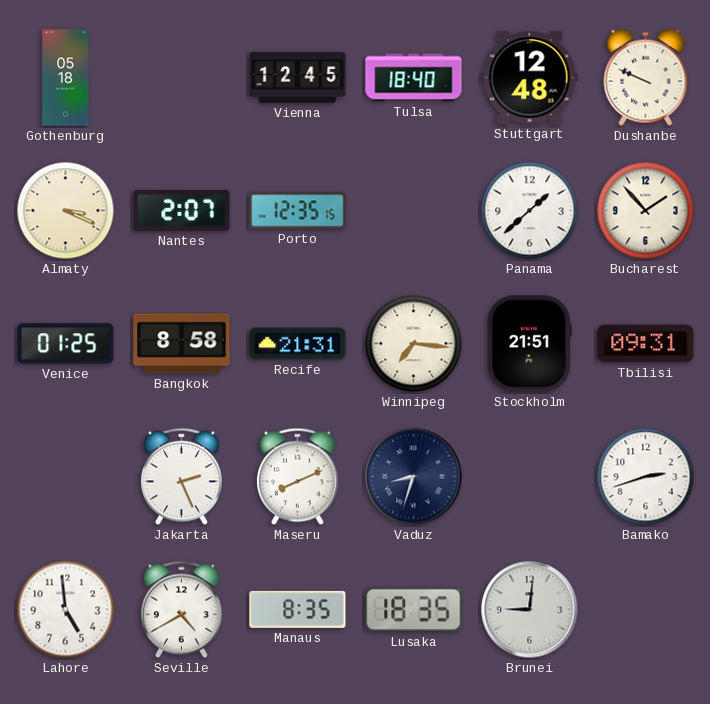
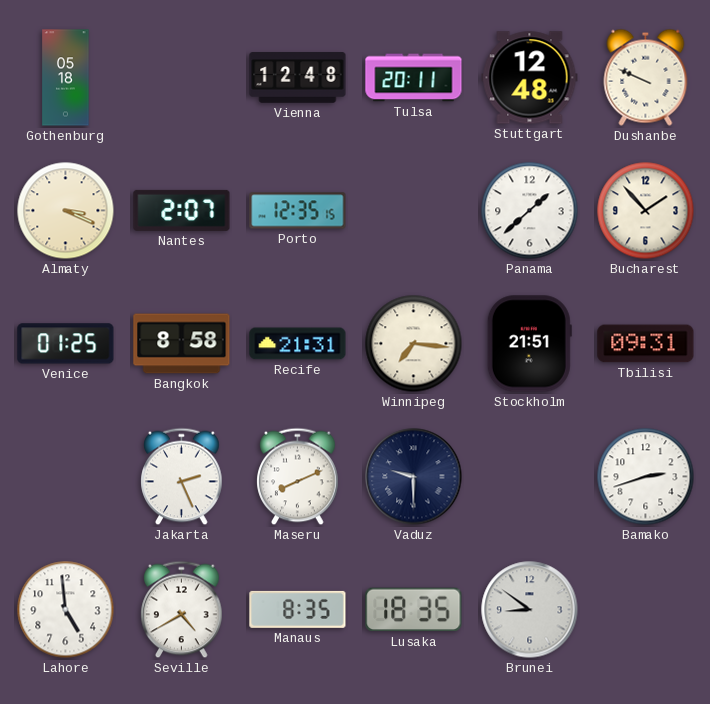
Vienna: 12:45 -> 12:48 (298, 78)
Tulsa: 18:40 -> 20:11 (414, 78)
Vaduz: 8:33 -> 9:30 (414, 477)
Brunei: 9:01 -> 8:51 (530, 610)
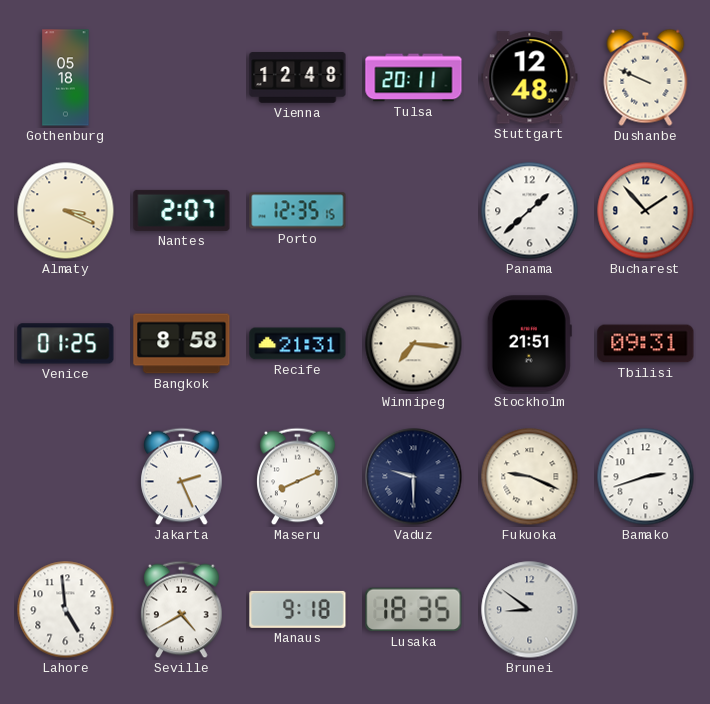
Fukuoka: none -> 9:19 (530, 477)
Manaus: 8:35 -> 9:18 (298, 609)
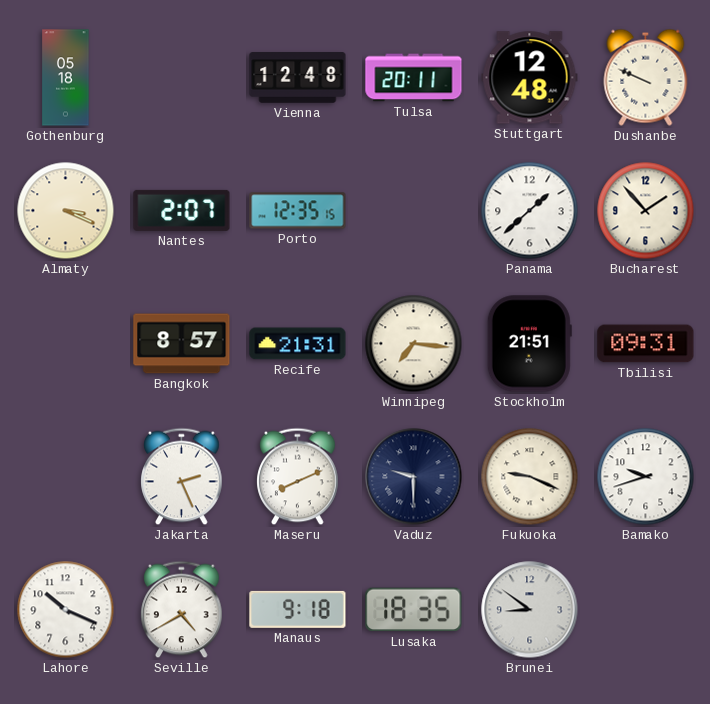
Venice: 01:25 -> none (66, 344)
Bangkok: 8:58 -> 8:57 (182, 344)
Bamako: 2:42 -> 9:42 (646, 477)
Lahore: 4:59 -> 10:19 (66, 610)
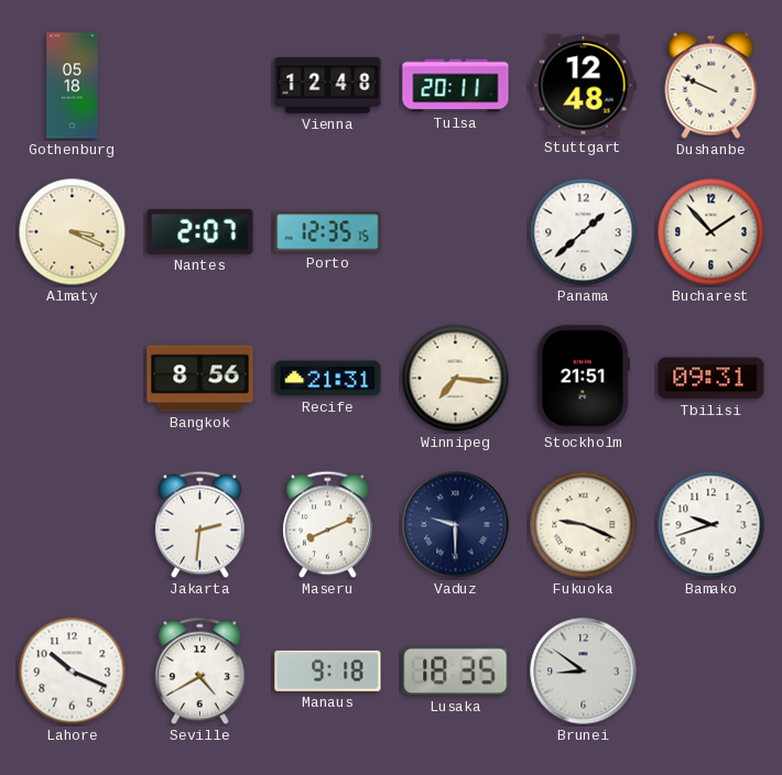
Bangkok: 8:57 -> 8:56 (200, 379)
Jakarta: 2:26 -> 2:31 (200, 525)
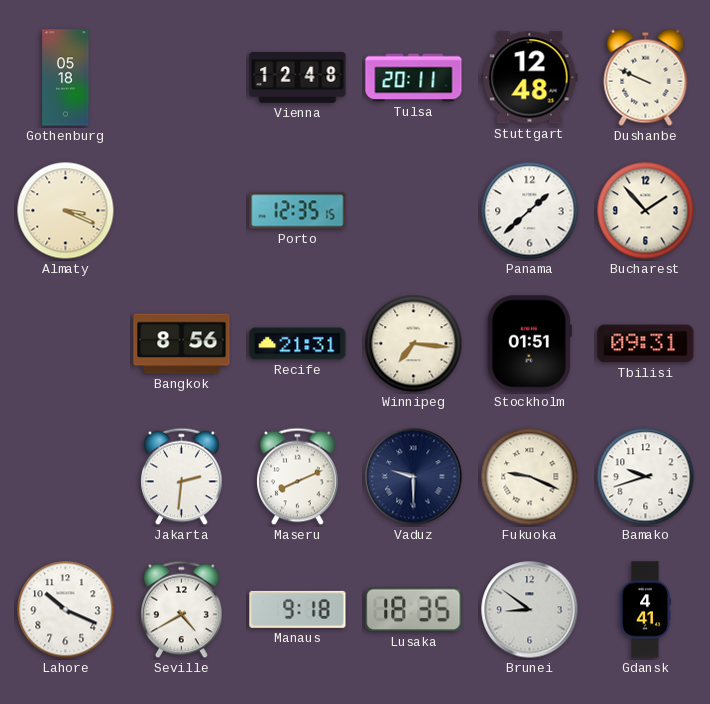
Nantes: 2:07 -> none (200, 231)
Stockholm: 21:51 -> 01:51 (529, 344)
Gdansk: none -> 4:41 (645, 610)
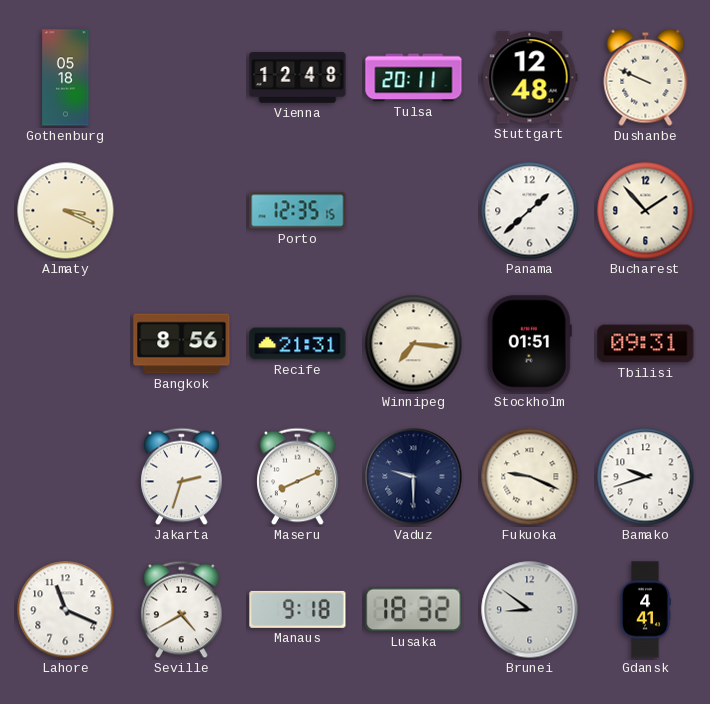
Jakarta: 2:31 -> 2:33 (182, 477)
Lahore: 10:19 -> 11:19 (66, 610)
Lusaka: 18:35 -> 18:32 (414, 610)
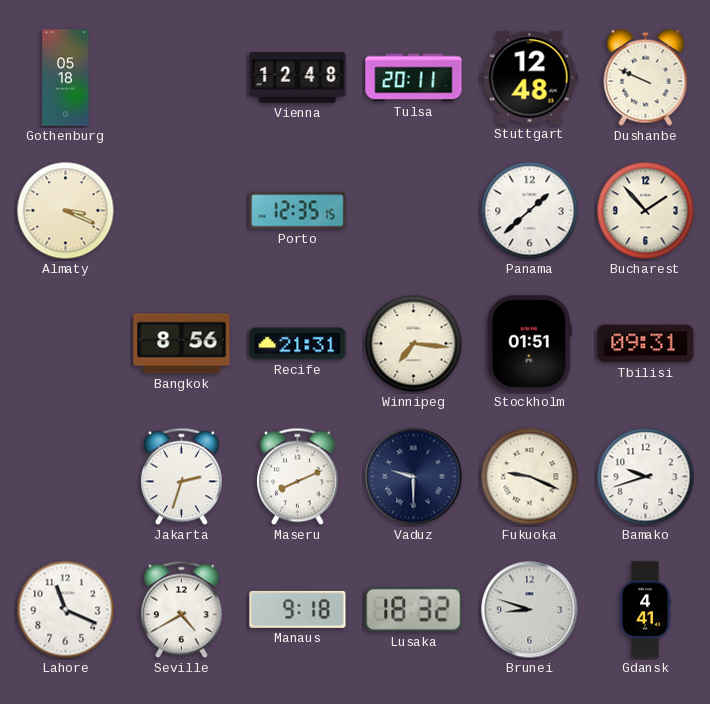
Brunei: 8:51 -> 8:48 (530, 610)
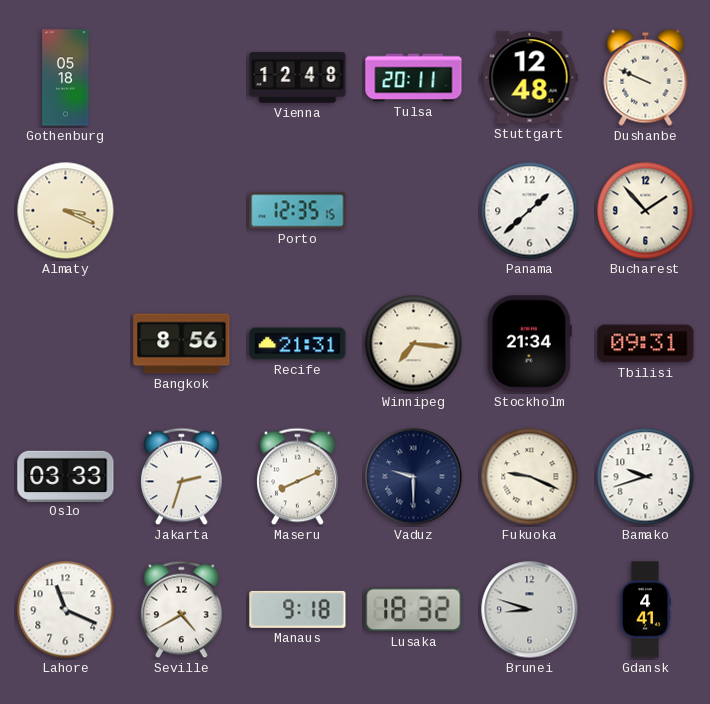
Stockholm: 01:51 -> 21:34 (529, 344)
Oslo: none -> 03:33 (66, 476)
